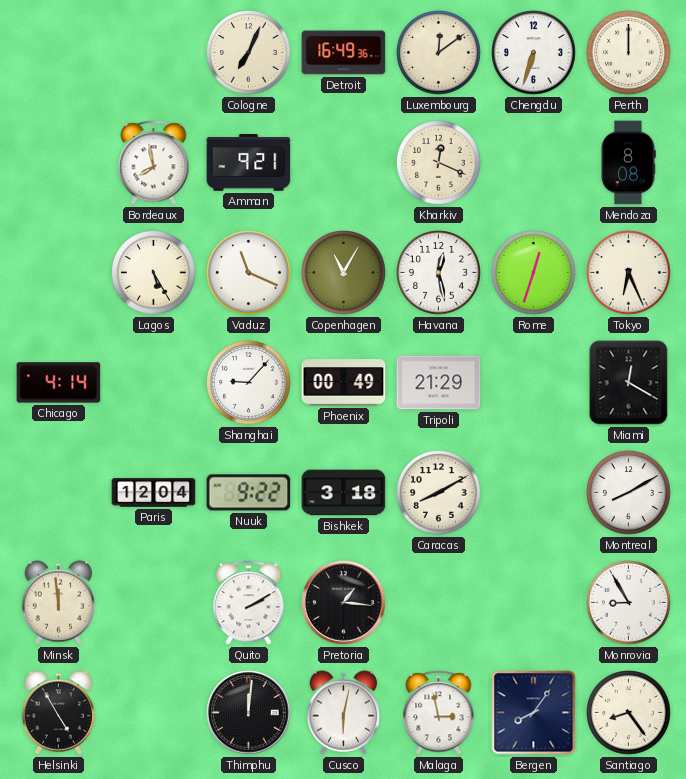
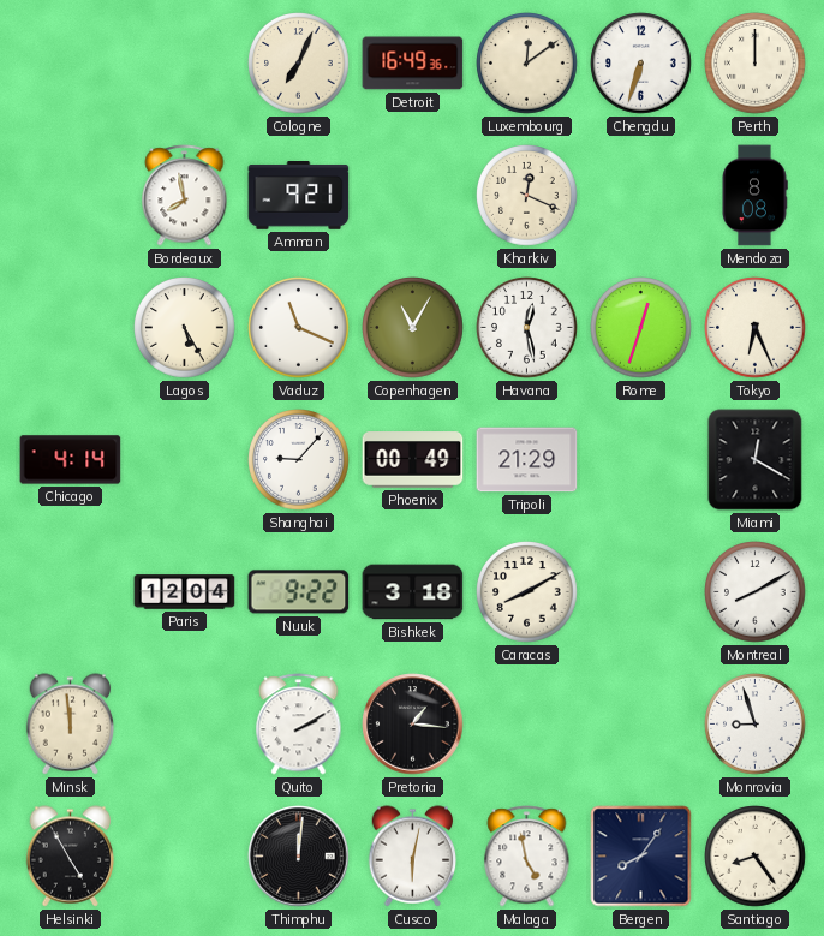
Monrovia: 8:55 -> 8:57 (756, 725)
Malaga: 2:58 -> 4:58 (527, 857)
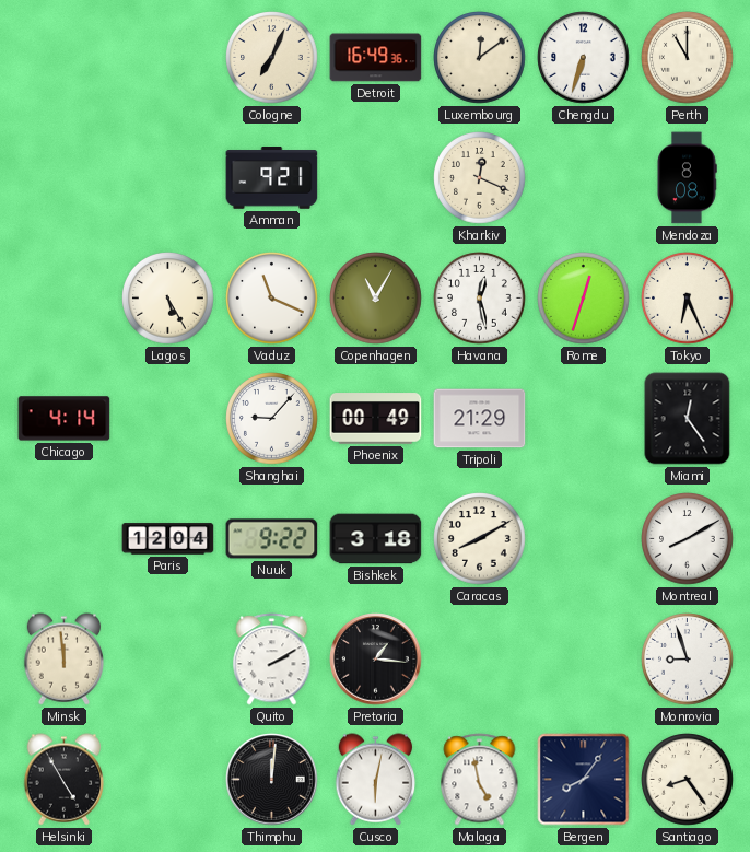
Perth: 12:00 -> 11:00 (688, 58)
Bordeaux: 7:58 -> none (185, 196)
Miami: 12:20 -> 12:24 (688, 419)
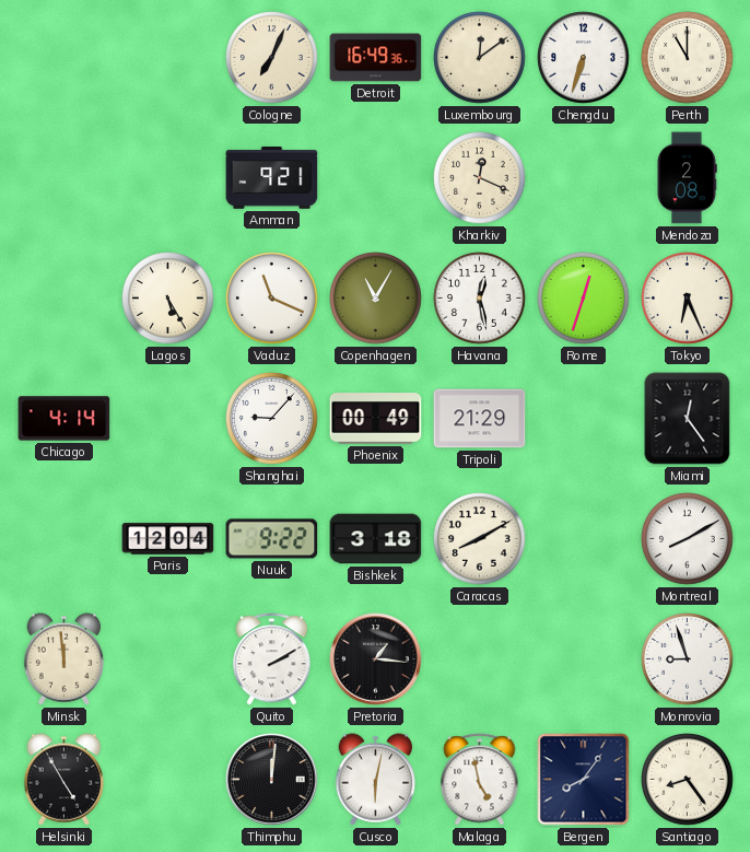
Mendoza: 8:08 -> 2:08 (687, 178)
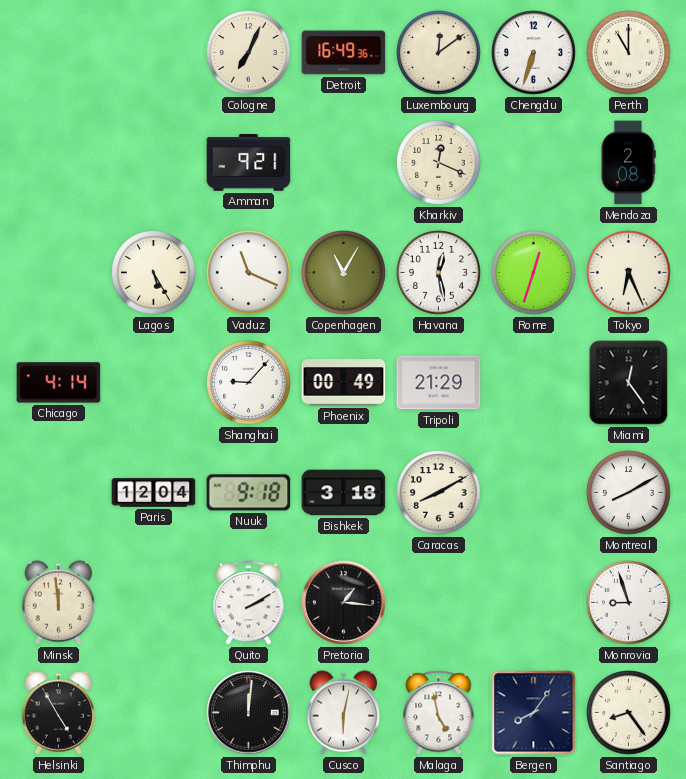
Nuuk: 9:22 -> 9:18 (249, 493)
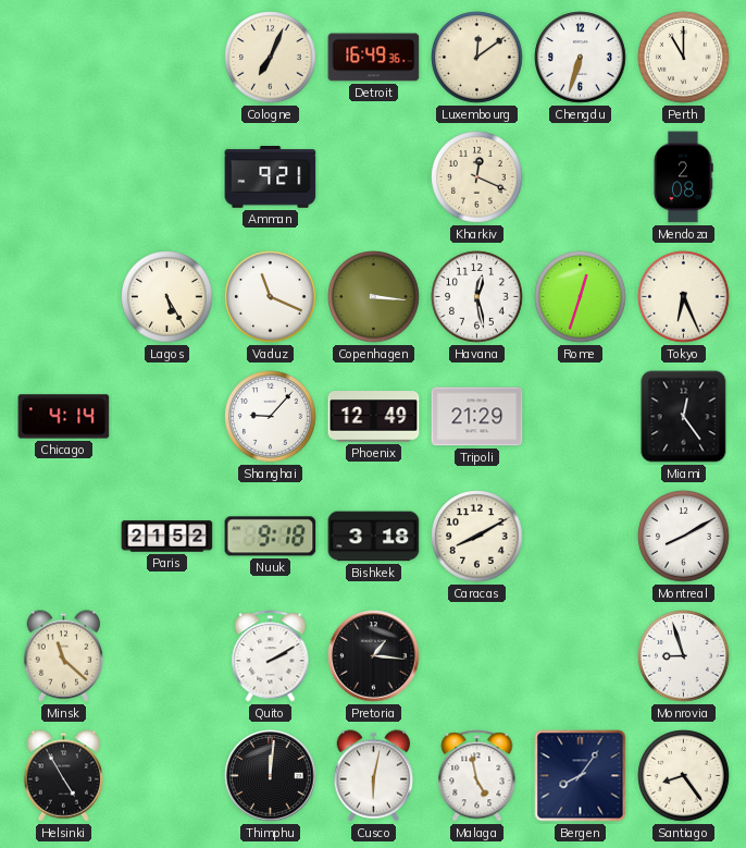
Copenhagen: 11:05 -> 3:16 (374, 297)
Phoenix: 00:49 -> 12:49 (374, 417)
Paris: 12:04 -> 21:52 (167, 537)
Minsk: 11:59 -> 11:22 (64, 656)
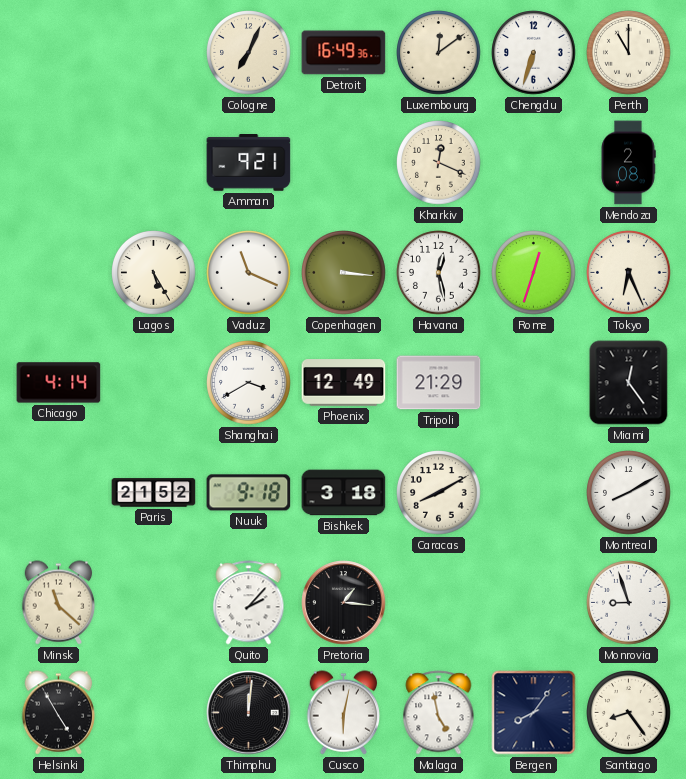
Shanghai: 9:07 -> 3:40 (249, 383)
Quito: 2:10 -> 2:07 (249, 603)
